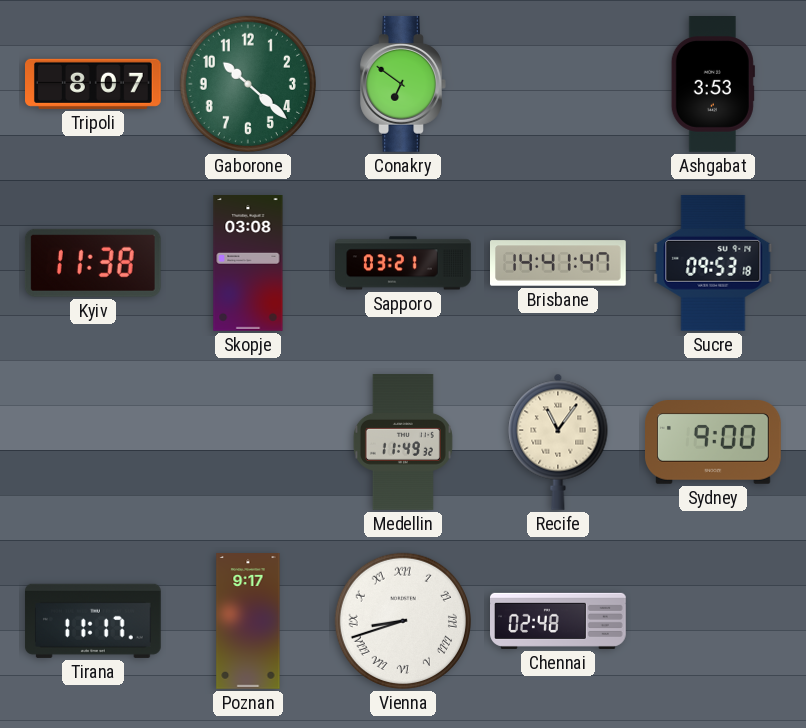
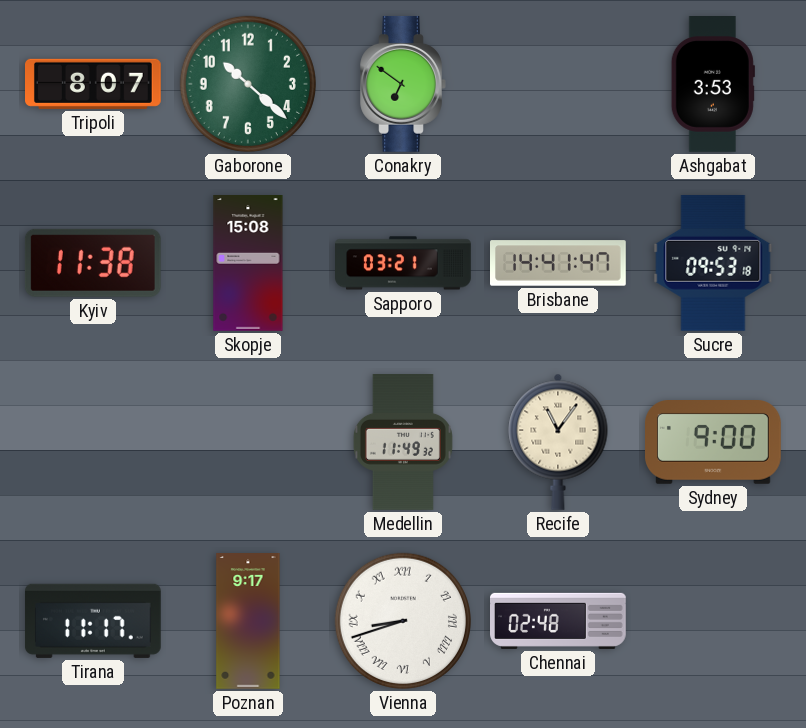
Skopje: 03:08 -> 15:08 (248, 264)
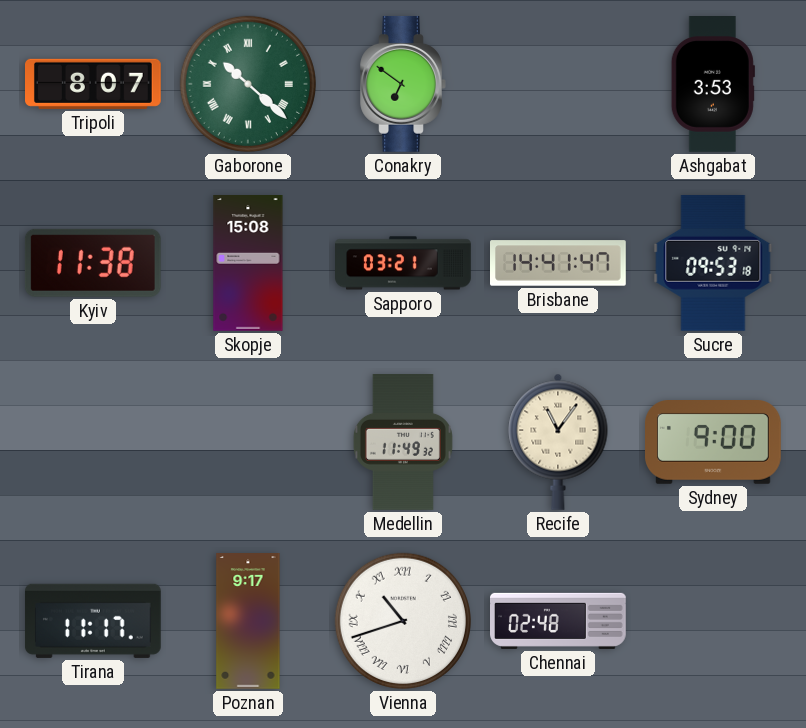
Gaborone numerals: Arabic -> Roman (248, 84)
Vienna: 8:42 -> 10:42 (403, 621)
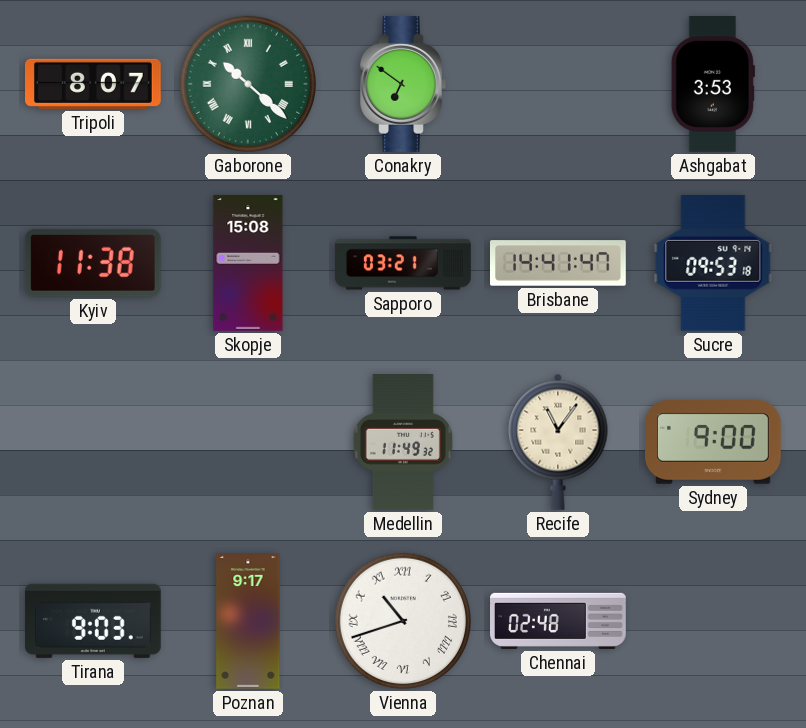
Tirana: 11:17 -> 9:03 (93, 621)
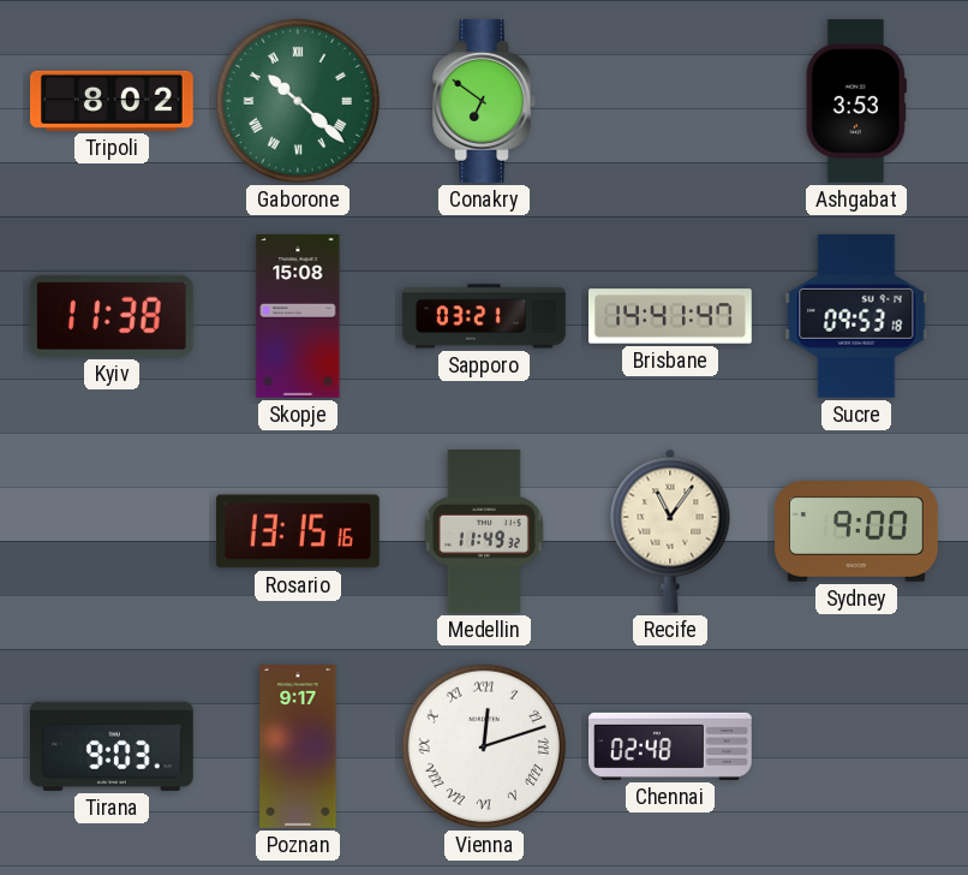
Tripoli: 8:07 -> 8:02 (113, 101)
Rosario: none -> 13:15 (298, 531)
Vienna: 10:42 -> 12:12 (484, 746)
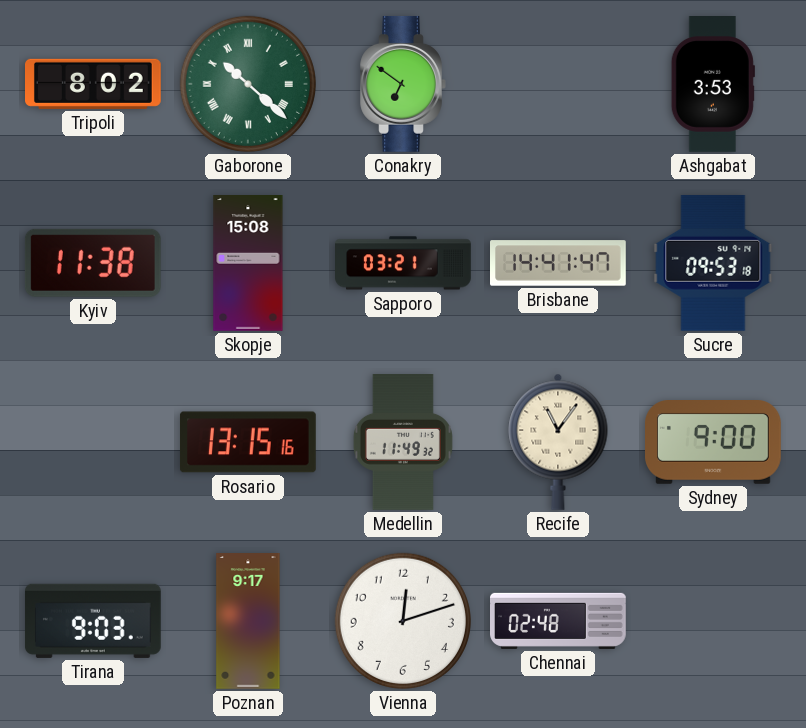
Vienna numerals: Roman -> Arabic (403, 621)
